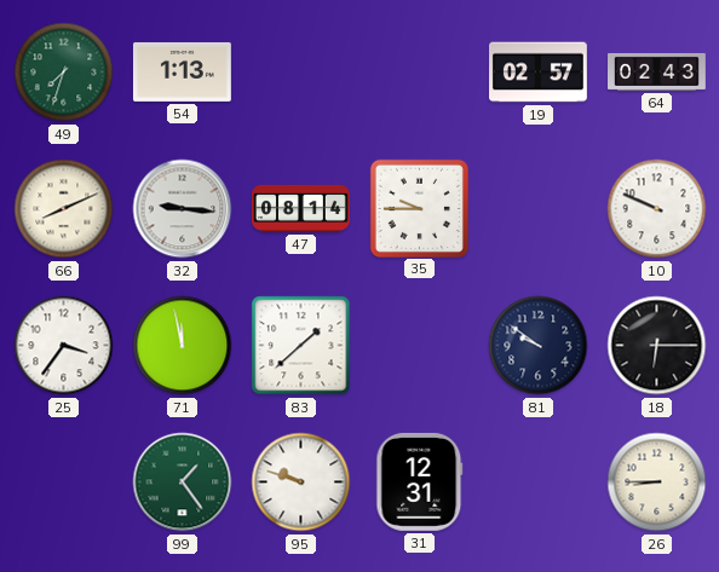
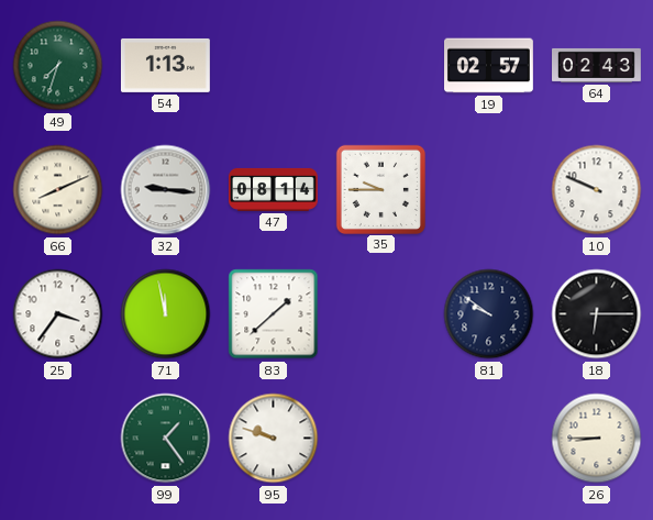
31: 12:31 -> none (420, 481)
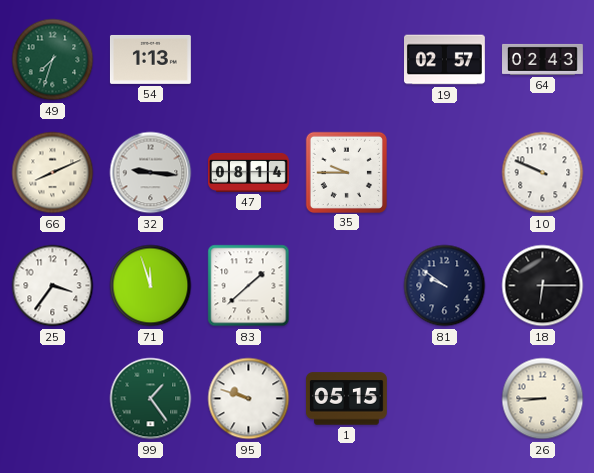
71: 11:58 -> 11:57 (151, 286)
1: none -> 05:15 (346, 399)
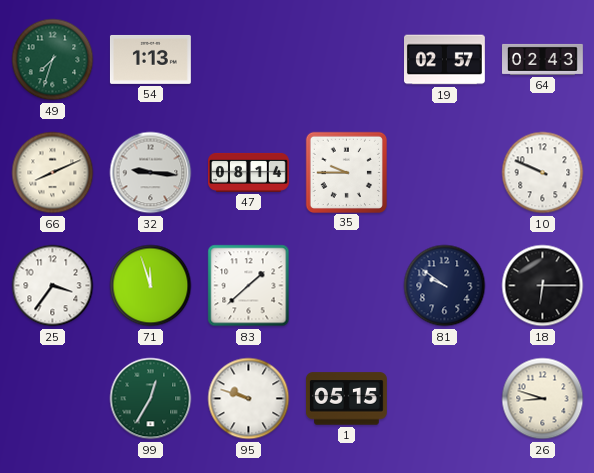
99: 1:24 -> 12:35 (151, 399)
26: 8:45 -> 8:48 (543, 399)
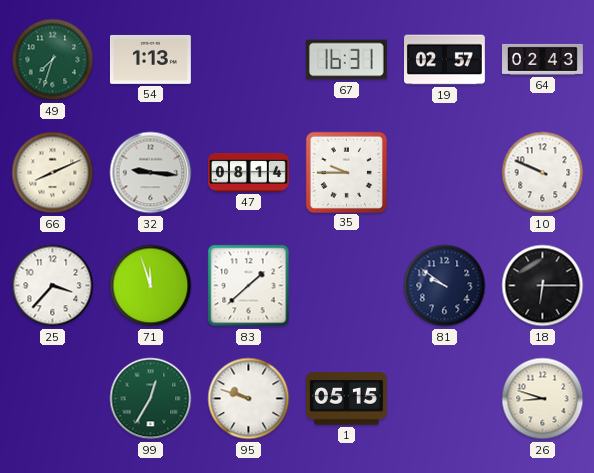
67: none -> 16:31 (346, 60)
25: 3:36 -> 3:37 (53, 286)
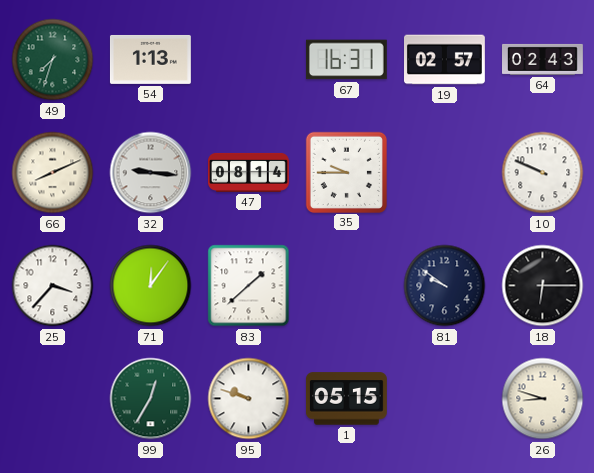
71: 11:57 -> 12:06 (151, 286)
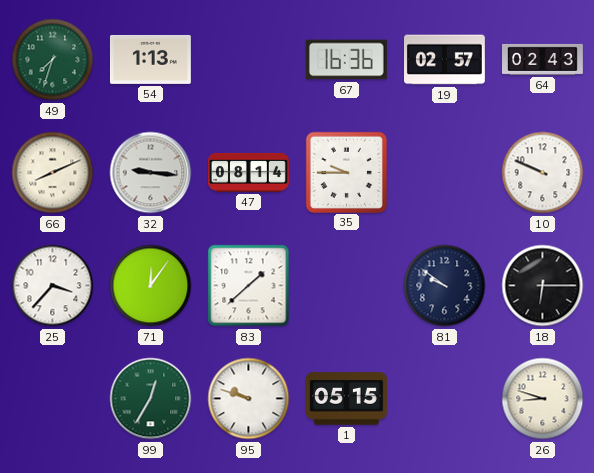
67: 16:31 -> 16:36 (346, 60)
